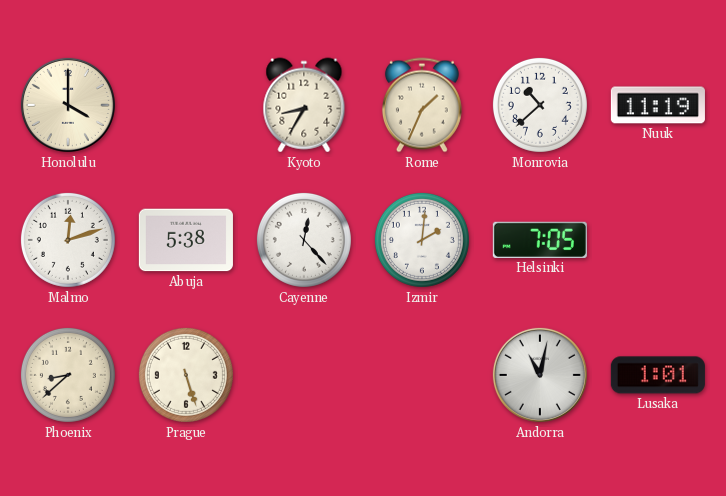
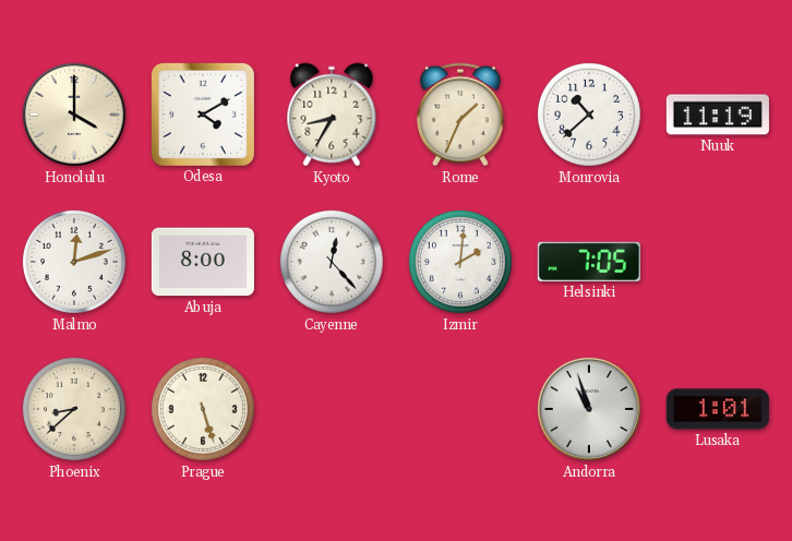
Odesa: none -> 4:10 (203, 115)
Abuja: 5:38 -> 8:00 (203, 262)
Andorra: 11:02 -> 10:57 (589, 409)
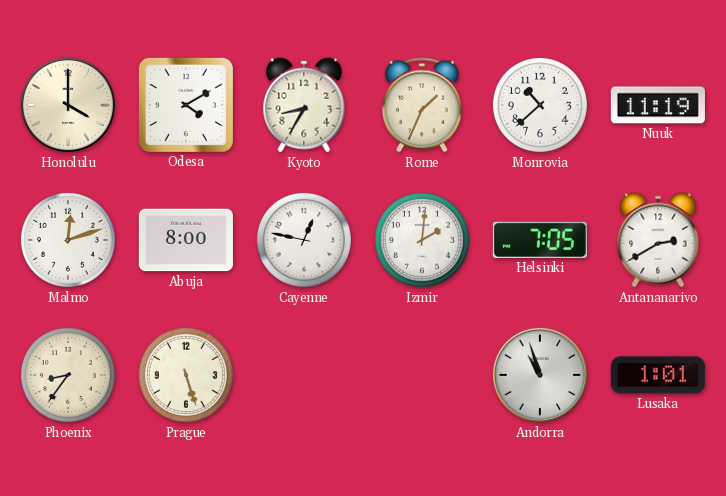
Cayenne: 12:23 -> 12:47 (304, 240)
Antananarivo: none -> 2:40 (658, 240)
Phoenix: 8:38 -> 8:36 (68, 375)
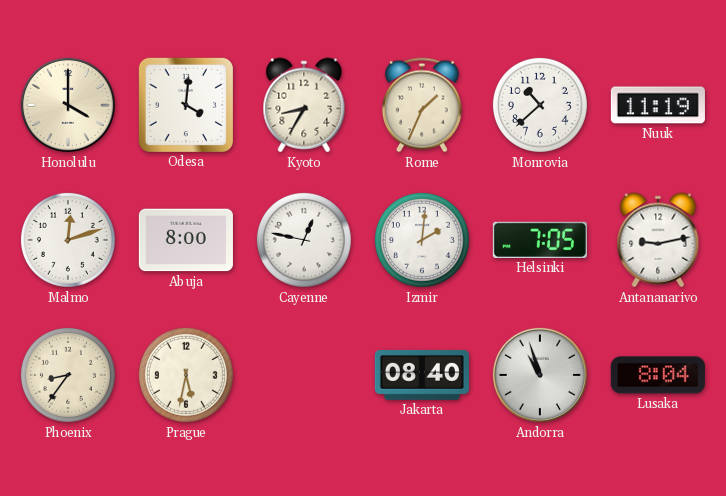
Odesa: 4:10 -> 4:01 (186, 105)
Antananarivo: 2:40 -> 9:13 (658, 240)
Prague: 5:27 -> 5:32 (186, 375)
Jakarta: none -> 08:40 (422, 375)
Lusaka: 1:01 -> 8:04 (658, 375)
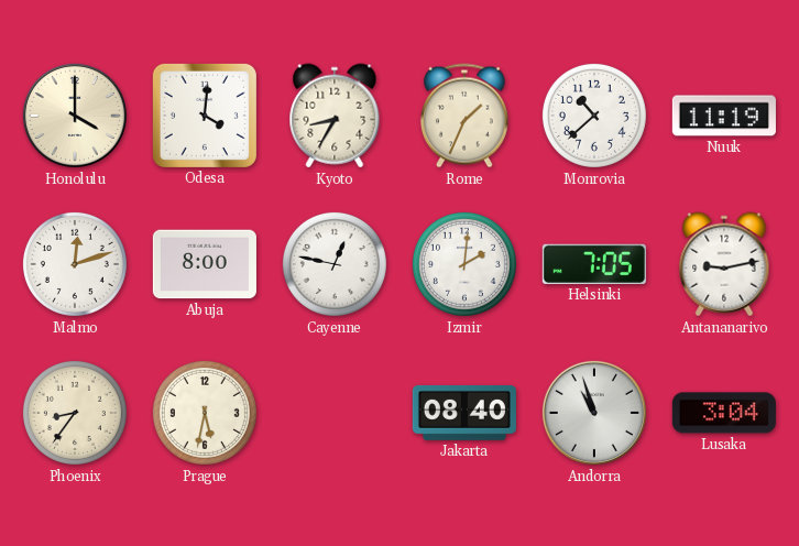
Lusaka: 8:04 -> 3:04 (724, 413)
